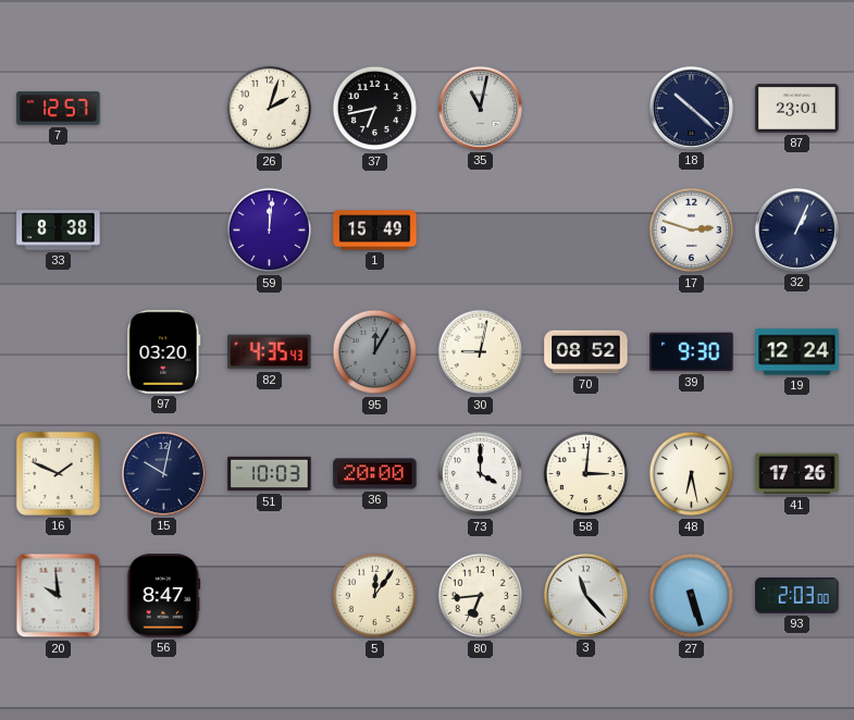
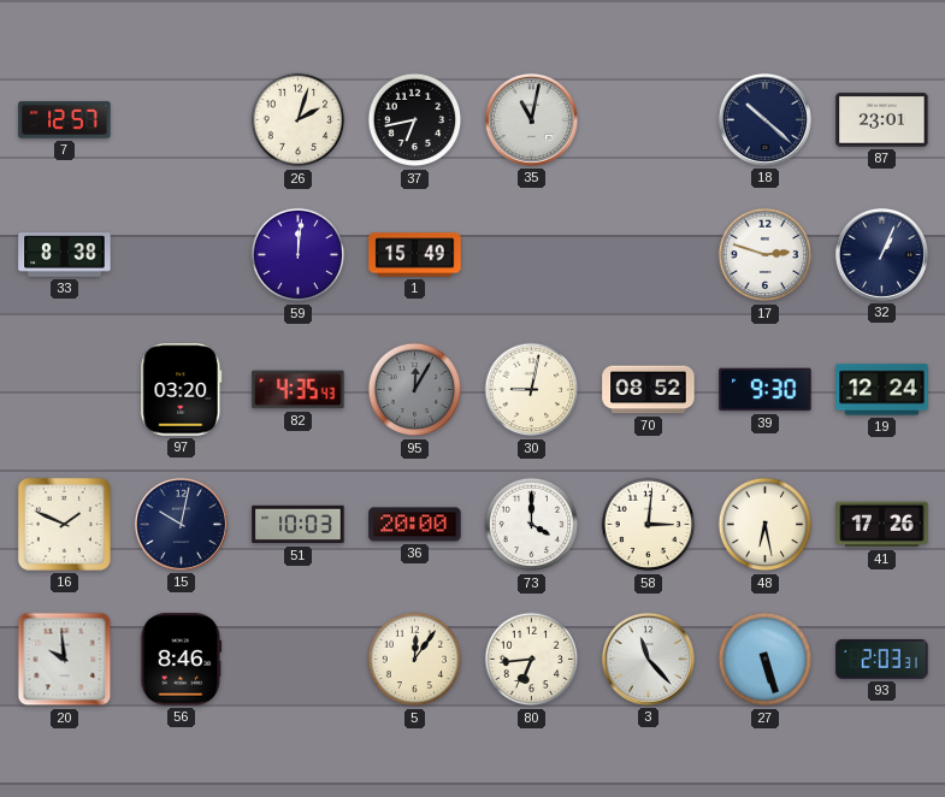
56: 8:47 -> 8:46 (182, 660)
93: 2:03:00 -> 2:03:31 (882, 660)
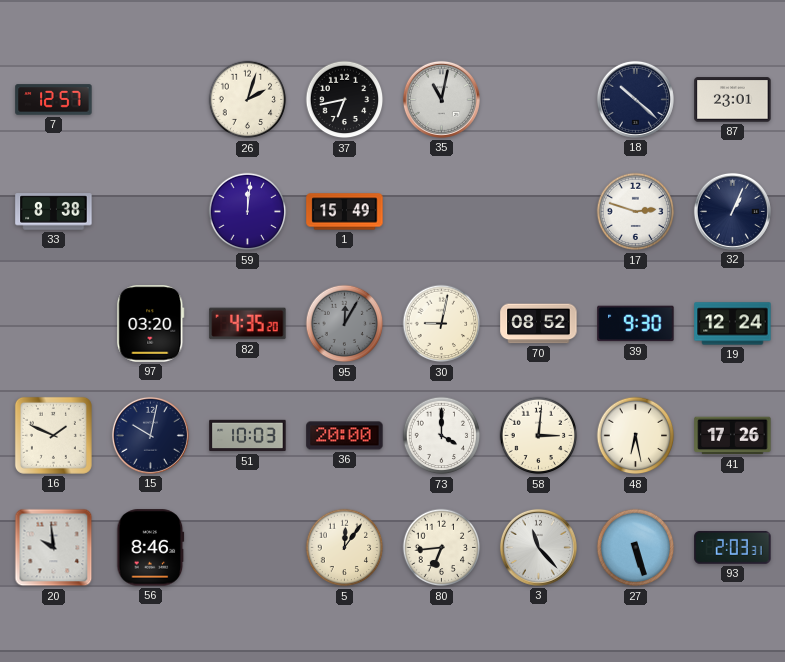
82: 4:35:43 -> 4:35:20 (248, 324)
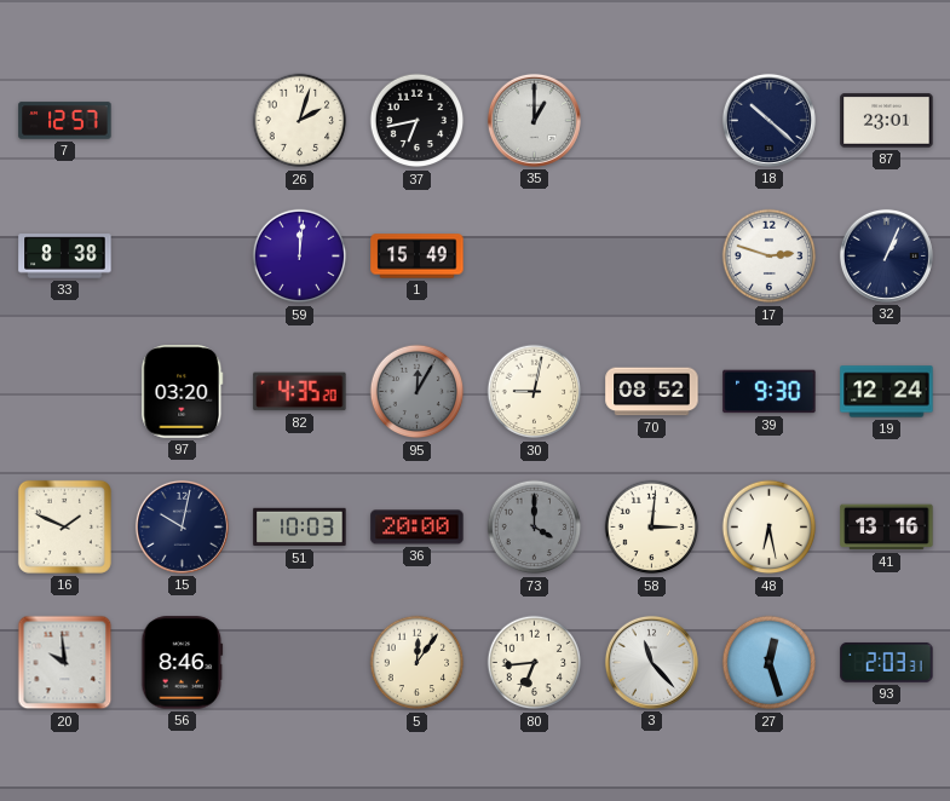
35: 11:02 -> 1:00 (534, 120)
73 dial: white -> grey (535, 528)
41: 17:26 -> 13:16 (887, 528)
27: 5:27 -> 12:27 (770, 663)
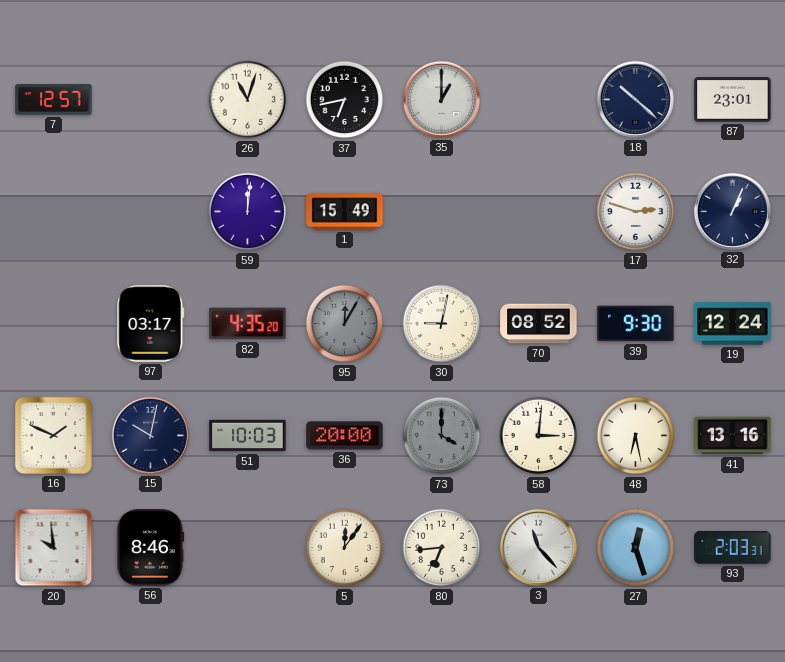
26: 2:03 -> 11:03 (248, 100)
33: 8:38 -> none (65, 257)
97: 03:20 -> 03:17 (151, 324)
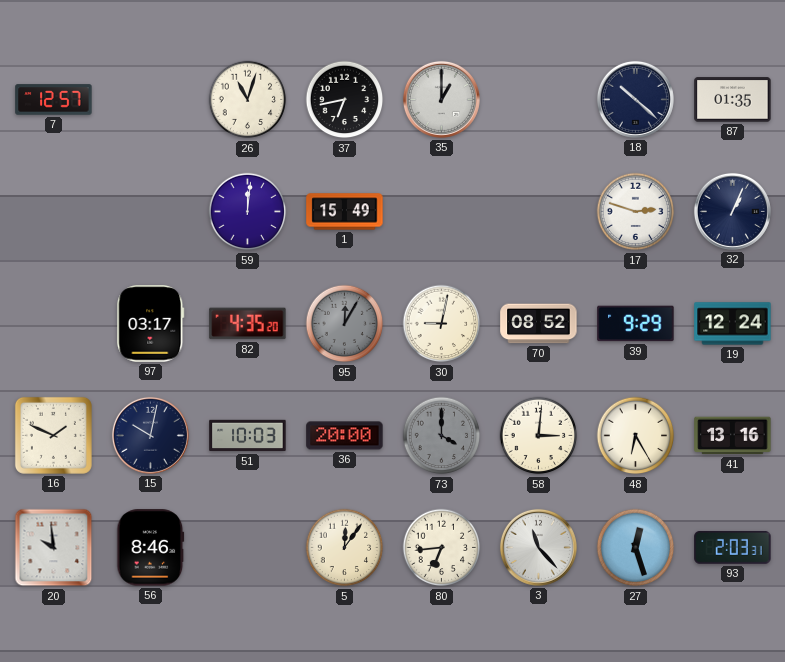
87: 23:01 -> 01:35 (733, 100)
39: 9:30 -> 9:29 (636, 324)
48: 6:28 -> 6:25 (636, 436)
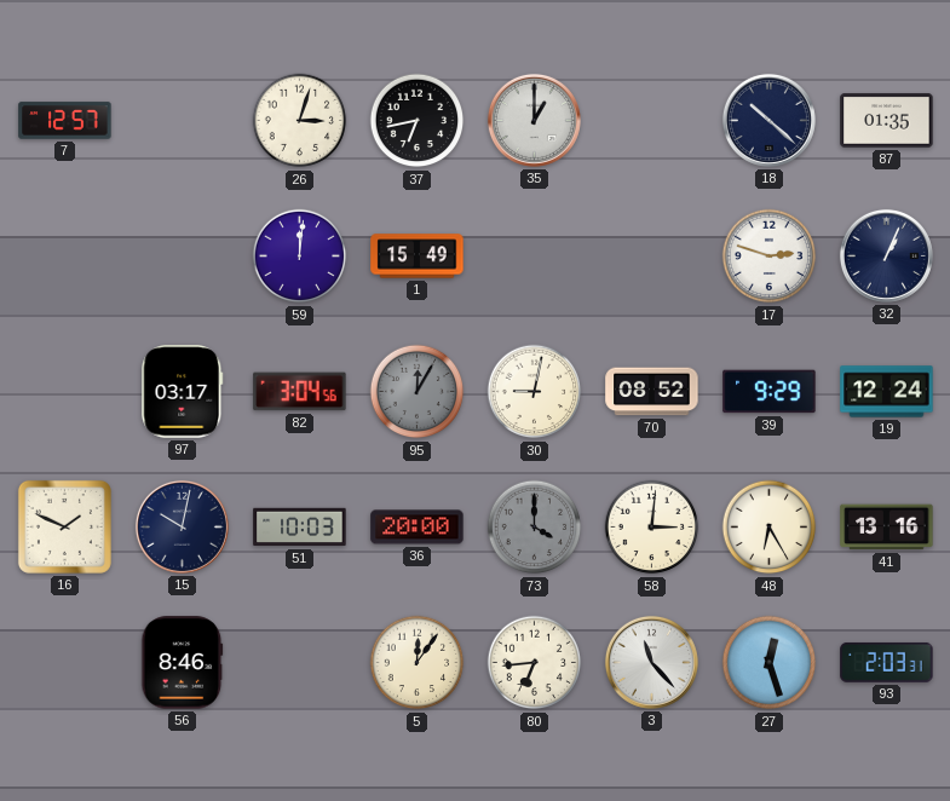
26: 11:03 -> 3:03 (300, 121)
82: 4:35 -> 3:04 (300, 392)
20: 9:59 -> none (54, 548)
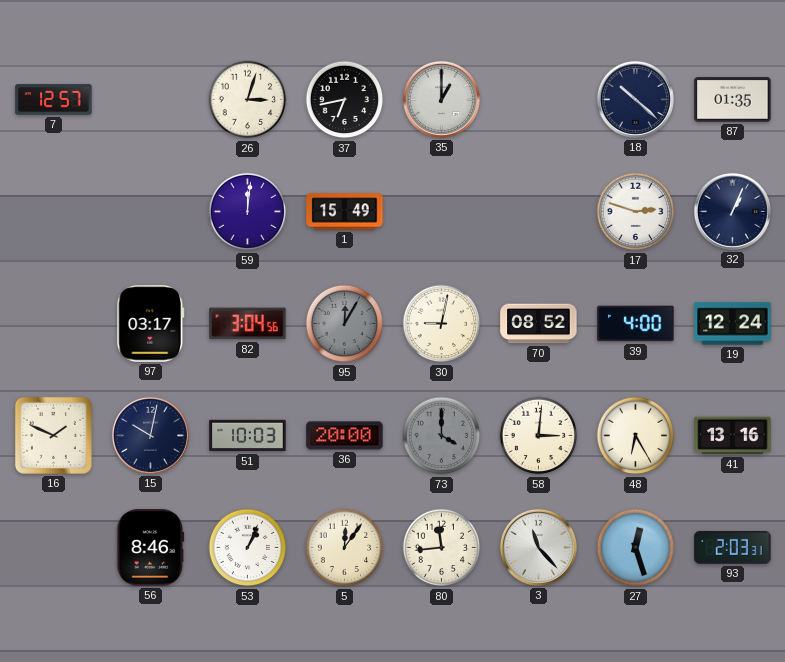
39: 9:29 -> 4:00 (636, 324)
53: none -> 1:04 (248, 548)
80: 6:44 -> 11:44 (442, 548)
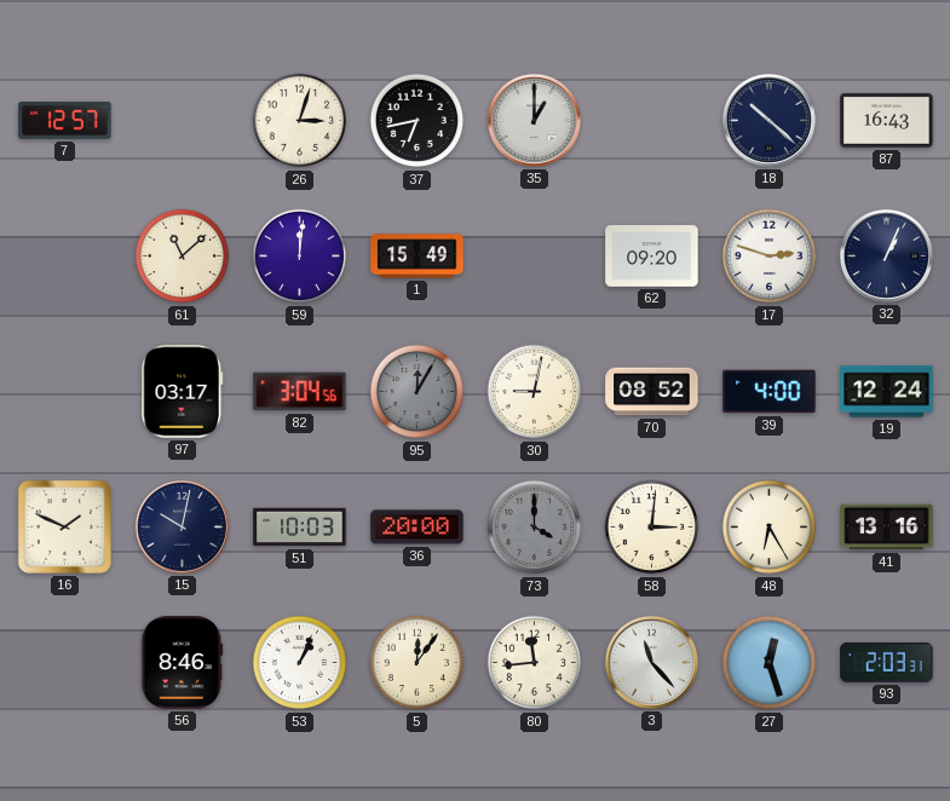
87: 01:35 -> 16:43 (887, 121)
61: none -> 11:08 (183, 257)
62: none -> 09:20 (652, 257)
